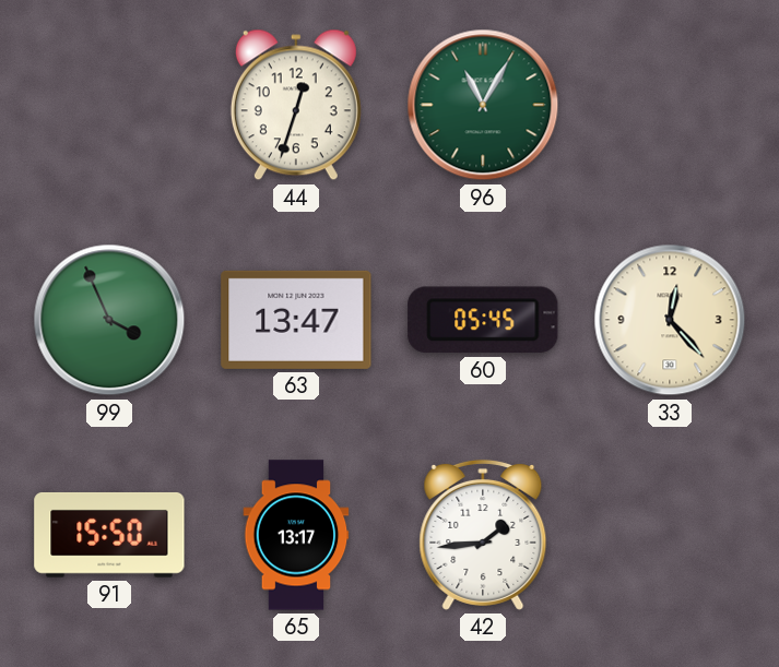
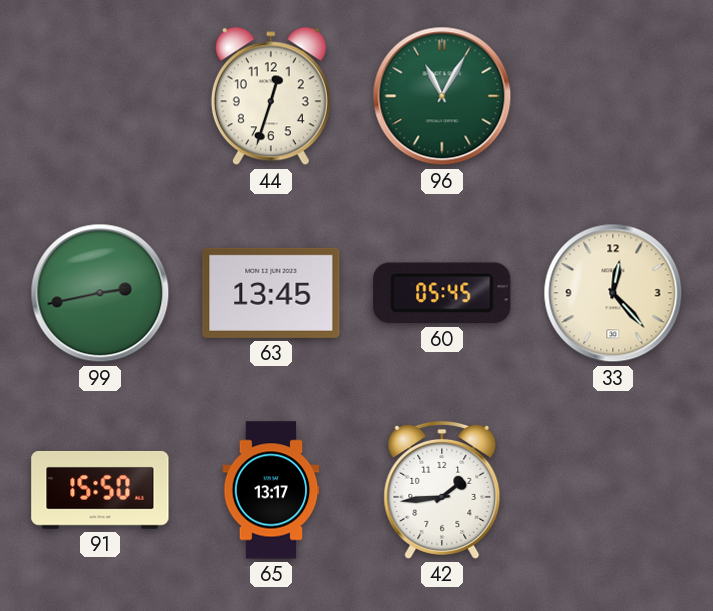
99: 3:56 -> 2:43 (100, 293)
63: 13:47 -> 13:45 (271, 293)
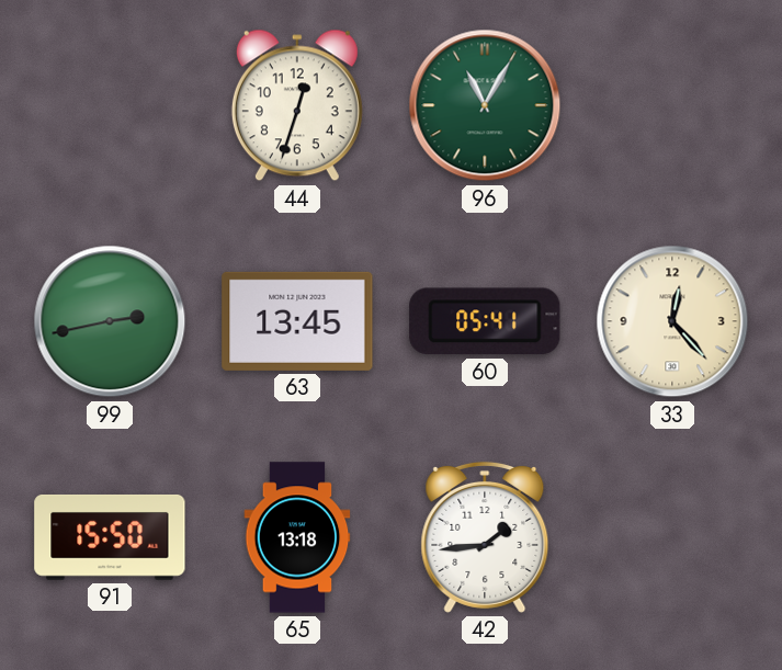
60: 05:45 -> 05:41 (485, 321)
65: 13:17 -> 13:18 (297, 537)
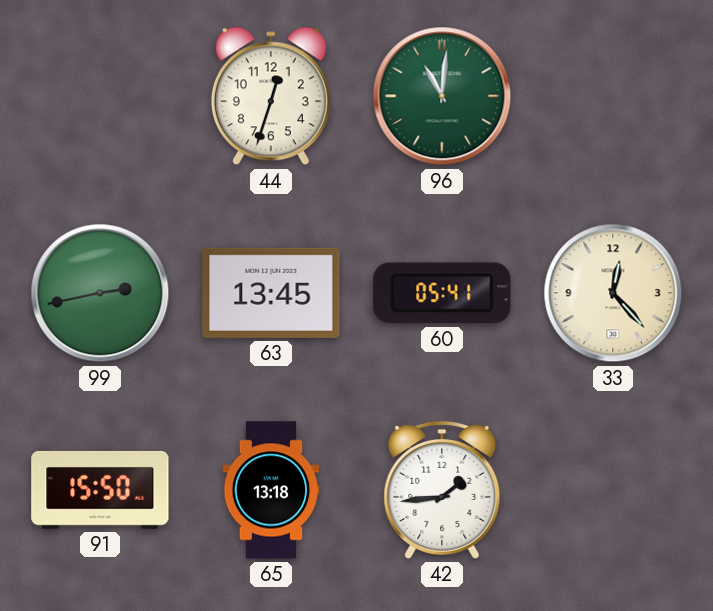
96: 11:05 -> 11:01 (442, 96)
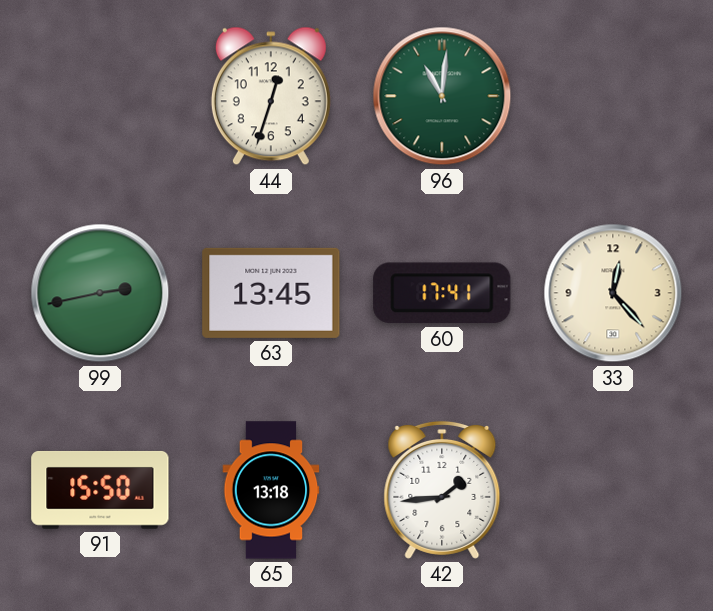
60: 05:41 -> 17:41 (442, 293)
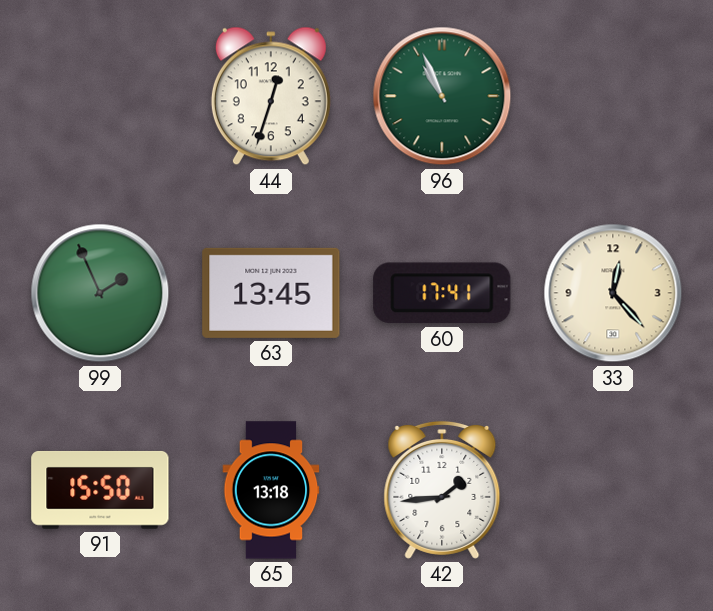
96: 11:01 -> 10:56 (442, 96)
99: 2:43 -> 1:56 (100, 293)
